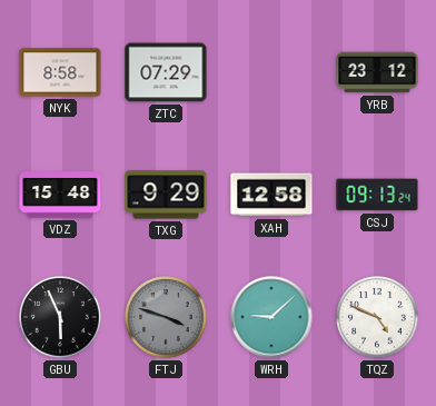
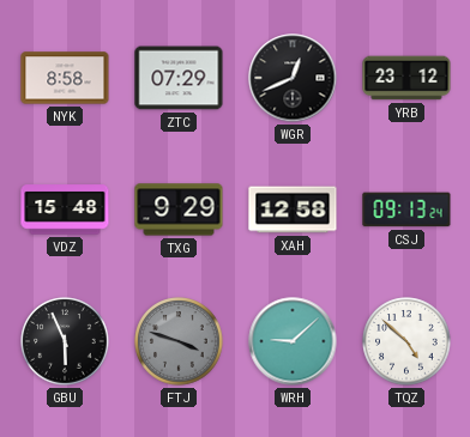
WGR: none -> 12:41 (293, 78)
TQZ: 4:49 -> 4:52 (406, 341)
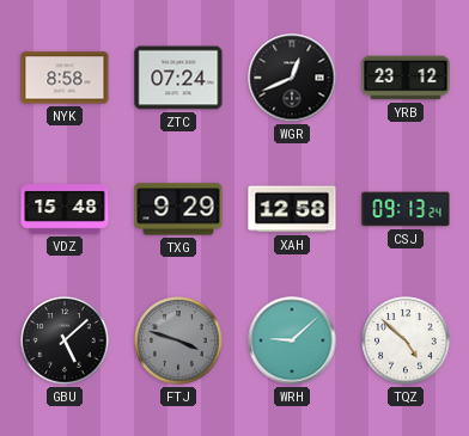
ZTC: 07:29 -> 07:24 (178, 78)
GBU: 5:56 -> 5:08 (65, 340)
